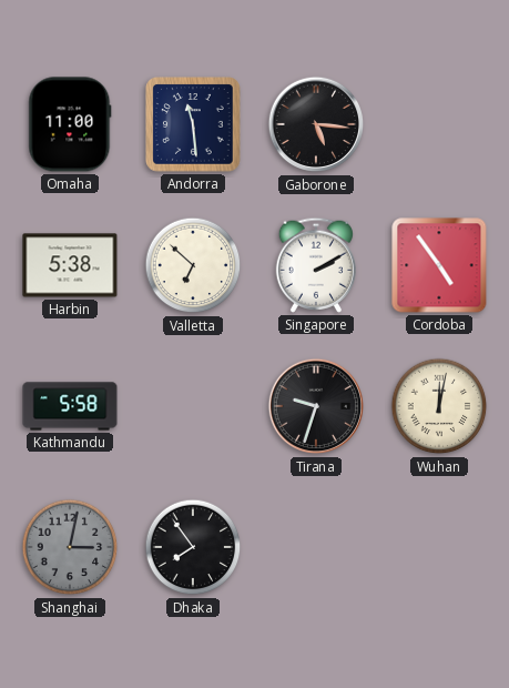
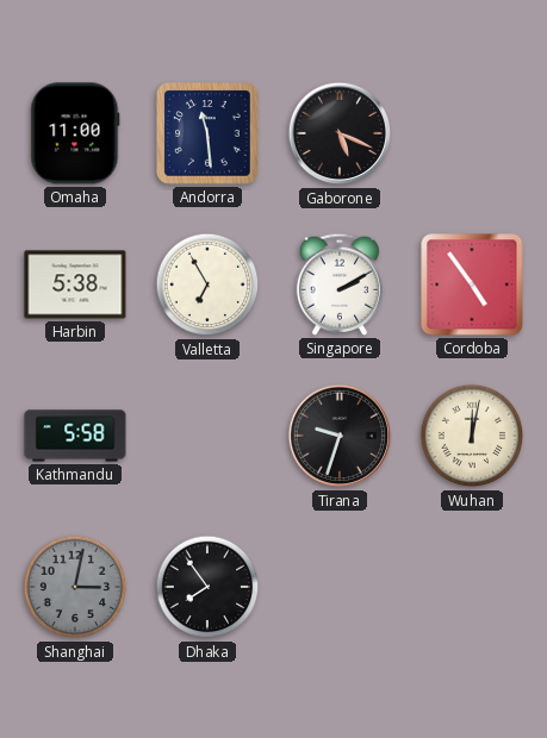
Gaborone: 5:16 -> 5:19 (340, 133)
Valletta: 6:52 -> 6:55 (207, 284)
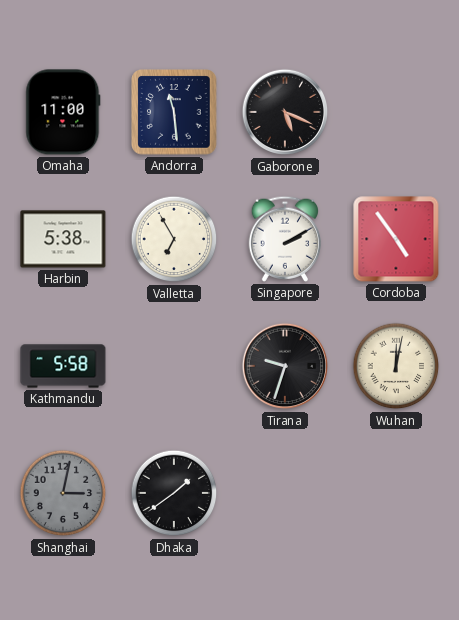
Dhaka: 7:54 -> 1:39 (174, 493)
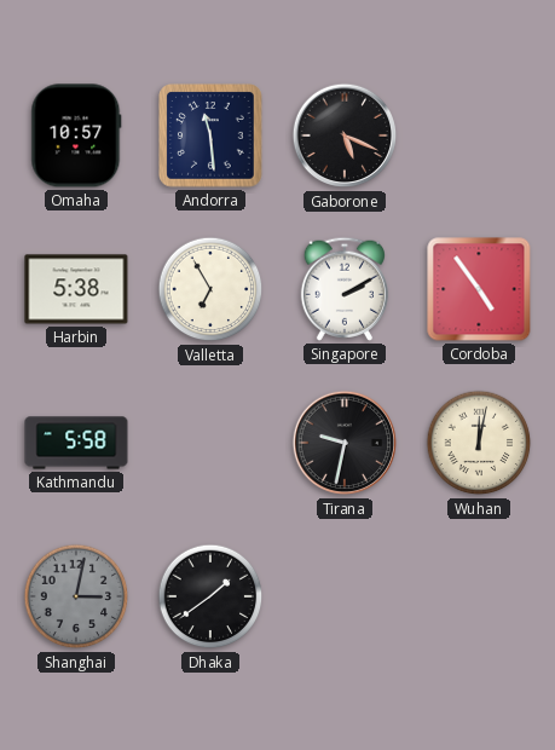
Omaha: 11:00 -> 10:57 (76, 135)
Tirana: 9:33 -> 9:32 (345, 443)
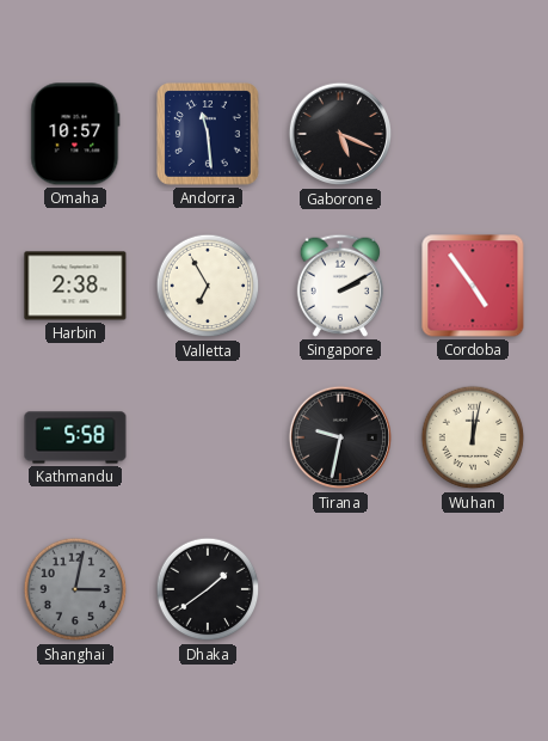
Harbin: 5:38 -> 2:38 (75, 286)
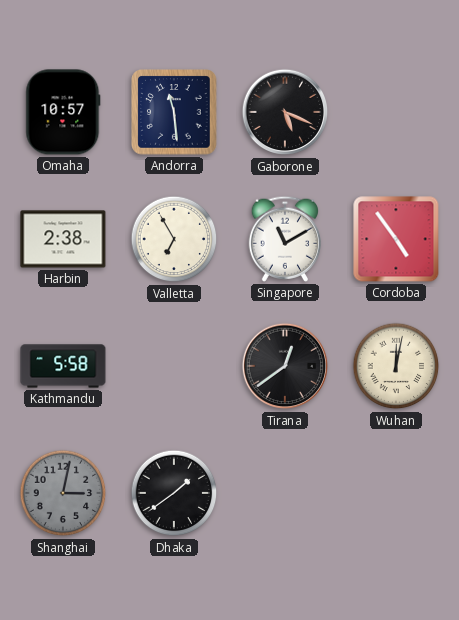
Singapore: 2:10 -> 11:10 (284, 239)
Tirana: 9:32 -> 12:39 (285, 366)
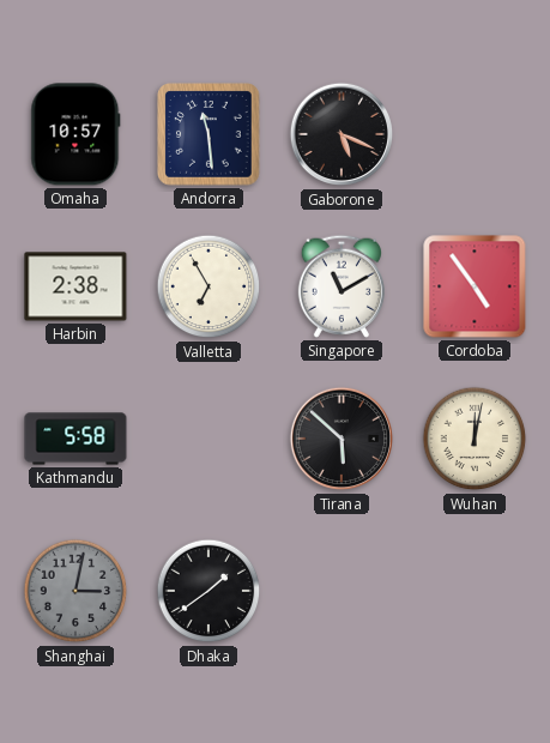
Tirana: 12:39 -> 5:52 (342, 439)
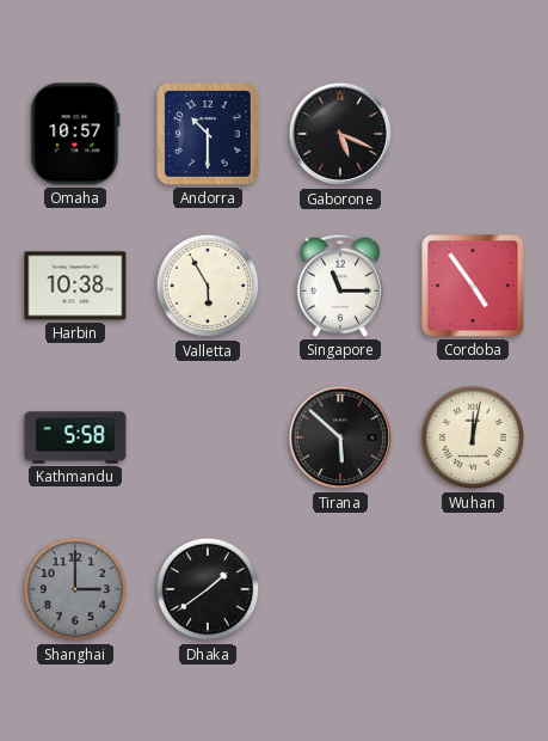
Andorra: 11:29 -> 10:30 (208, 134)
Harbin: 2:38 -> 10:38 (75, 286)
Valletta: 6:55 -> 5:55 (208, 286)
Singapore: 11:10 -> 11:15 (339, 286)
Shanghai: 3:02 -> 3:00 (75, 589)
